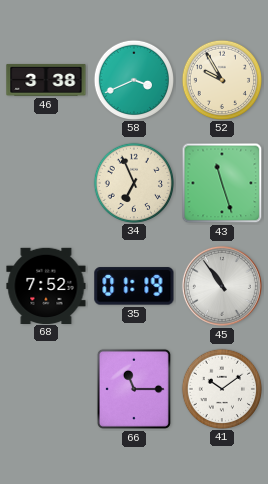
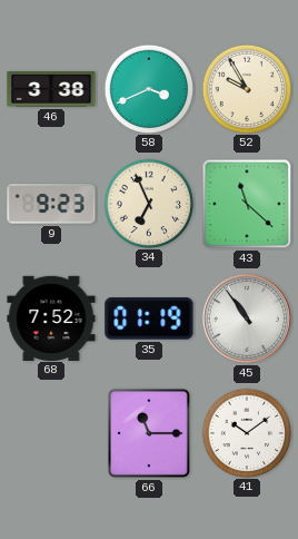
9: none -> 9:23 (51, 204)
43: 11:27 -> 11:22 (247, 204)
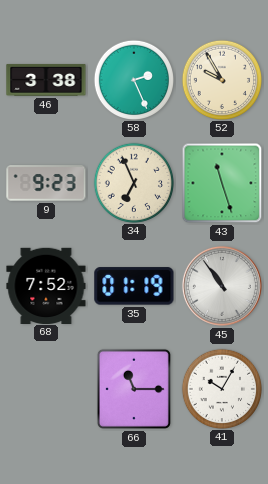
58: 3:41 -> 2:26 (133, 79)
43: 11:22 -> 11:27 (222, 183)
41: 10:09 -> 10:05 (221, 388)
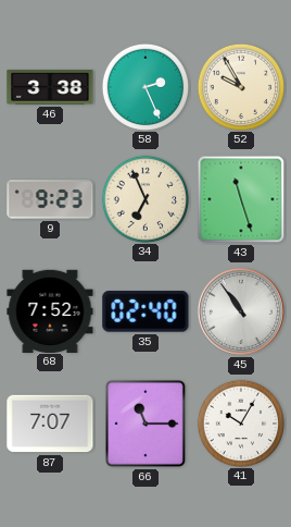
35: 01:19 -> 02:40 (145, 311)
87: none -> 7:07 (50, 424)
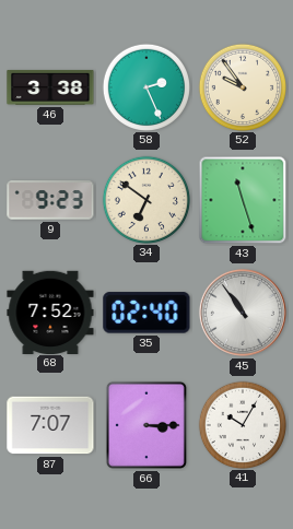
52: 9:55 -> 9:54 (242, 86)
34: 6:56 -> 6:51 (145, 199)
66: 11:15 -> 3:15 (146, 425)
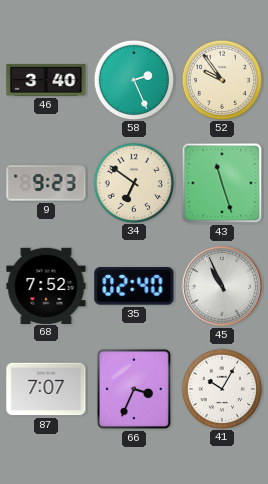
46: 3:38 -> 3:40 (46, 80)
45: 10:54 -> 10:56 (222, 286)
66: 3:15 -> 3:34 (134, 389)
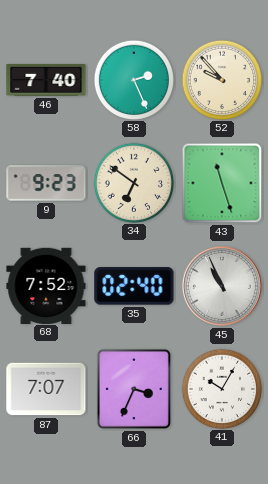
46: 3:40 -> 7:40 (46, 80)
52: 9:54 -> 9:53 (221, 79)
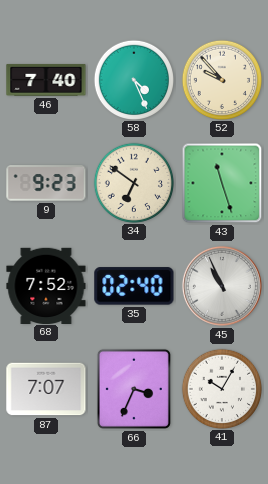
58: 2:26 -> 4:26 (133, 79)
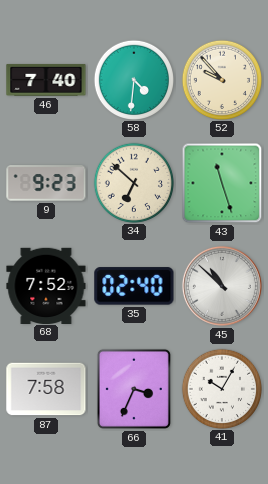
58: 4:26 -> 4:31 (133, 79)
34: 6:51 -> 6:52 (133, 182)
45: 10:56 -> 10:52 (222, 286)
87: 7:07 -> 7:58 (46, 389)
